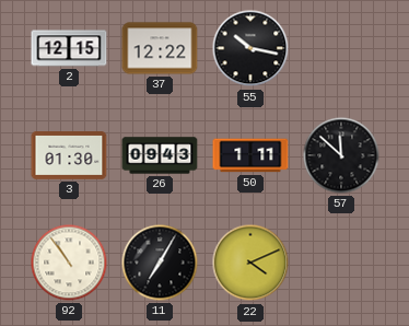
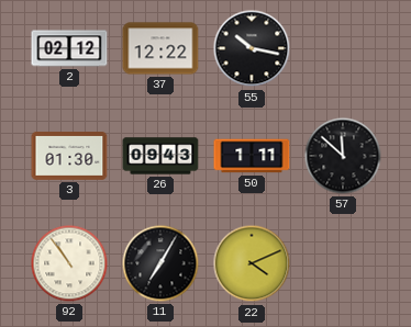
2: 12:15 -> 02:12 (69, 48)
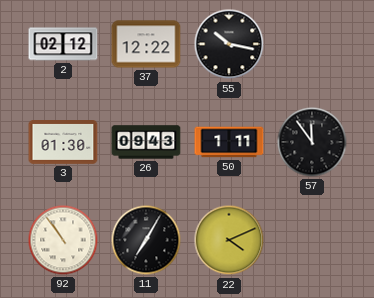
57: 11:52 -> 11:54 (312, 142)
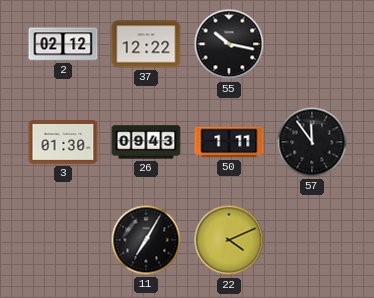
92: 10:54 -> none (63, 240)
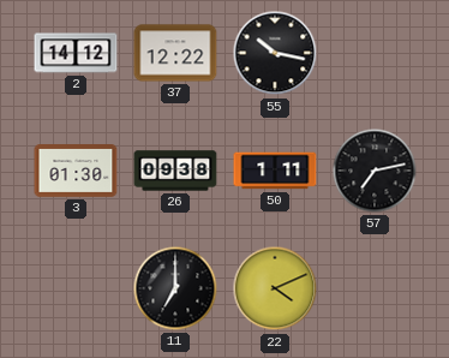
2: 02:12 -> 14:12 (76, 53)
26: 09:43 -> 09:38 (175, 171)
57: 11:54 -> 7:13 (375, 171)
11: 7:05 -> 7:00 (175, 288)
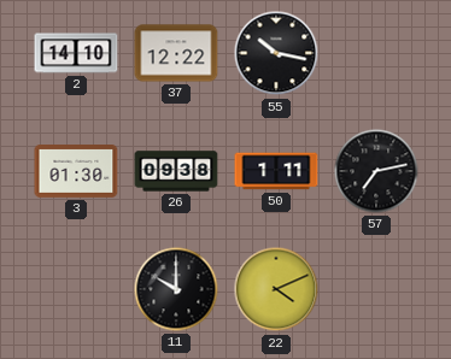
2: 14:12 -> 14:10 (76, 53)
11: 7:00 -> 10:00 (176, 289)
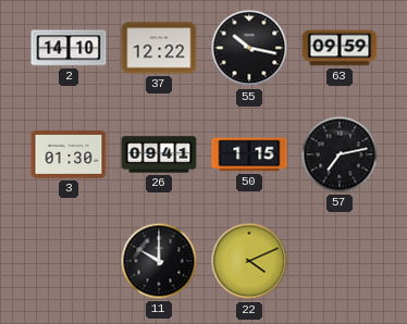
63: none -> 09:59 (340, 48)
26: 09:38 -> 09:41 (159, 154)
50: 1:11 -> 1:15 (249, 154)
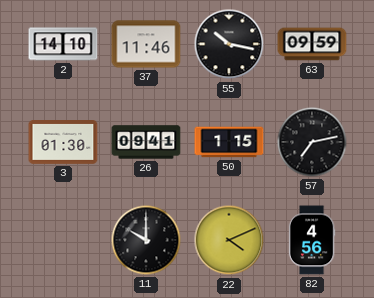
37: 12:22 -> 11:46 (146, 44)
82: none -> 4:56 (312, 240)
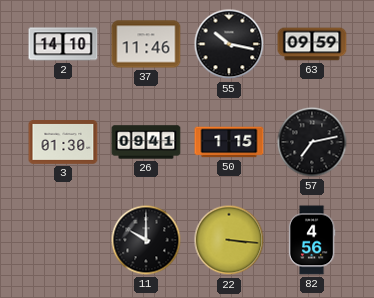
22: 4:11 -> 3:16 (229, 240)
